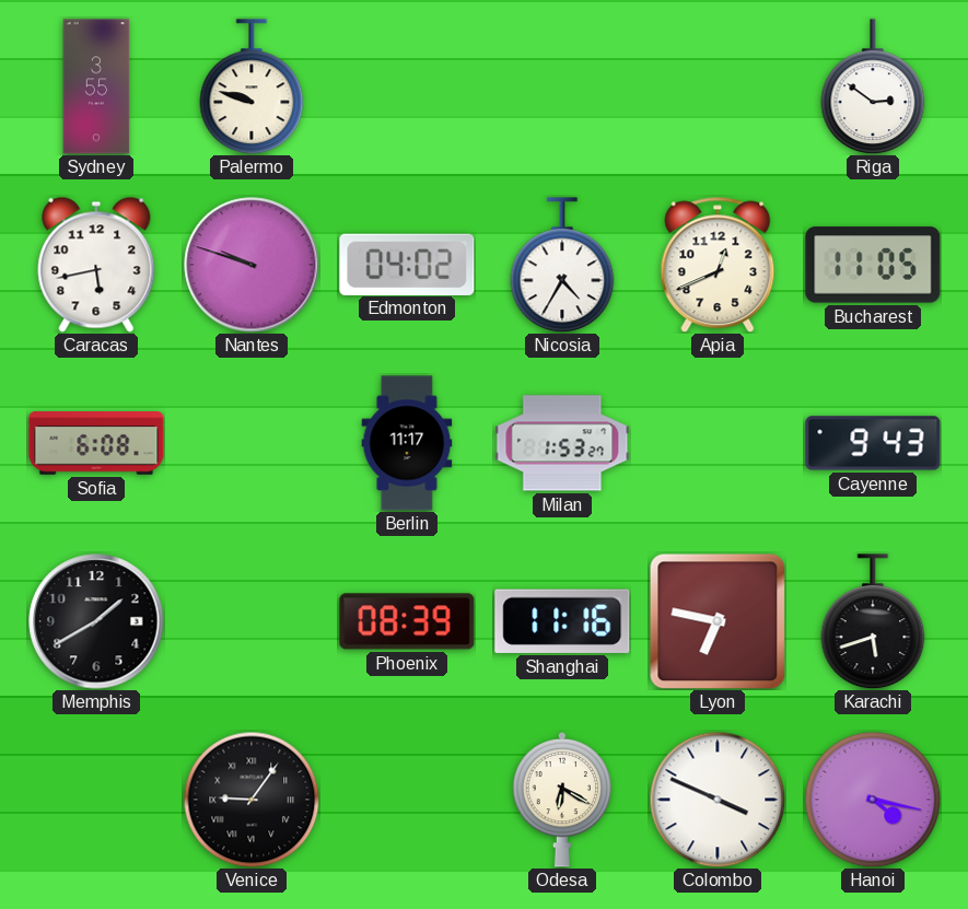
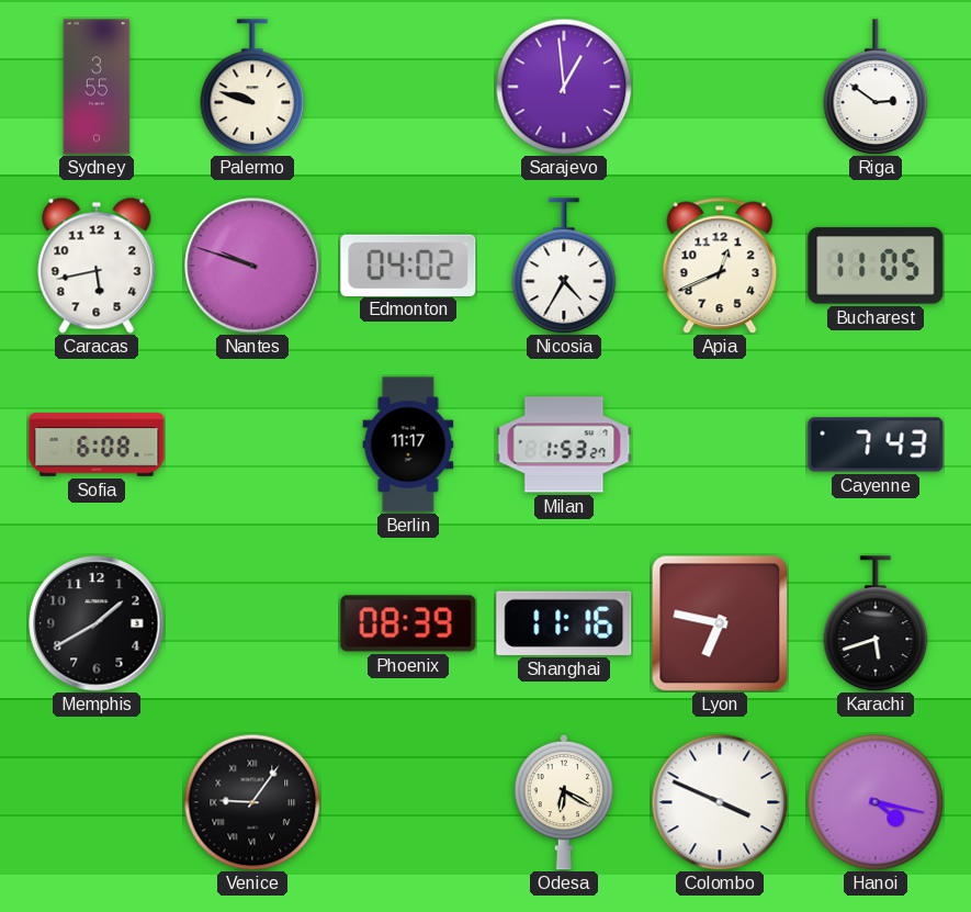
Sarajevo: none -> 12:59 (564, 87)
Cayenne: 9:43 -> 7:43 (876, 444)
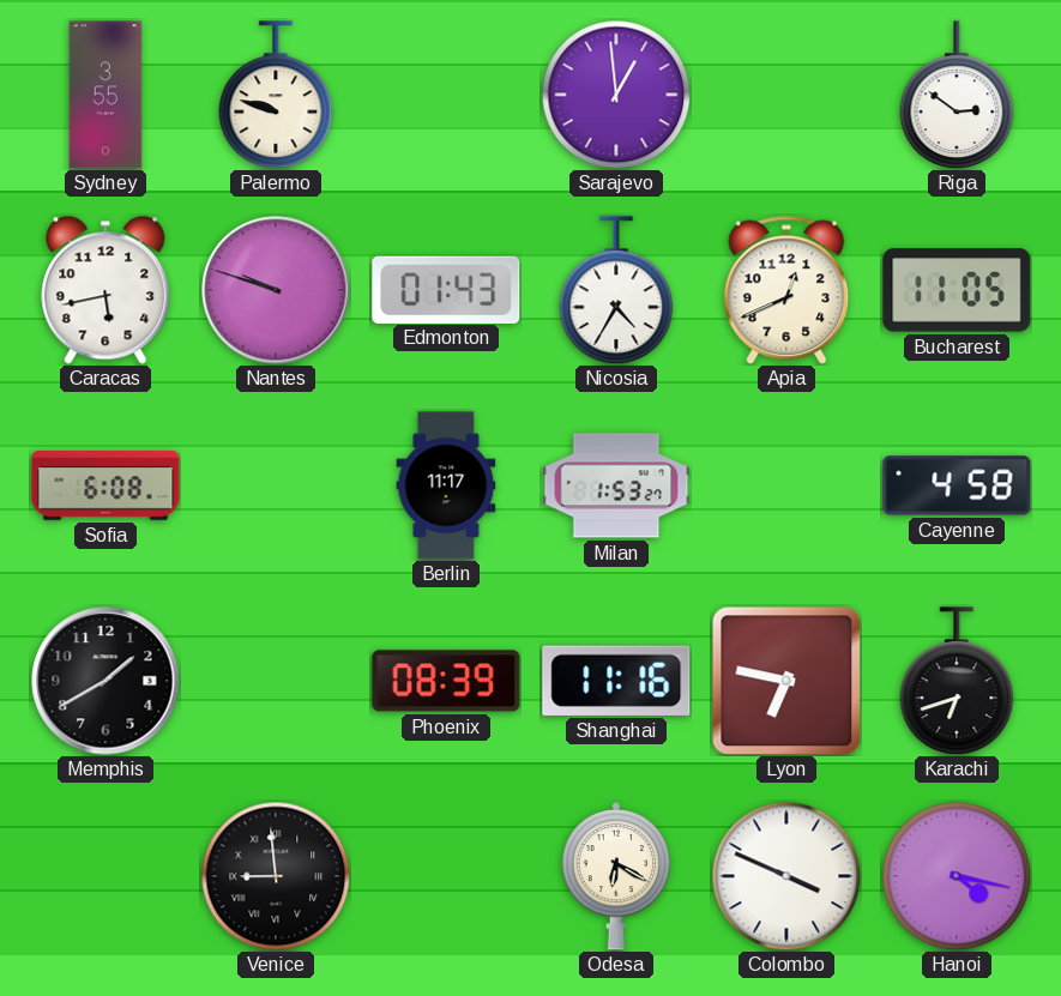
Edmonton: 04:02 -> 01:43 (446, 289)
Cayenne: 7:43 -> 4:58 (957, 485)
Karachi: 5:42 -> 6:42 (957, 681)
Venice: 9:06 -> 8:59 (276, 876)
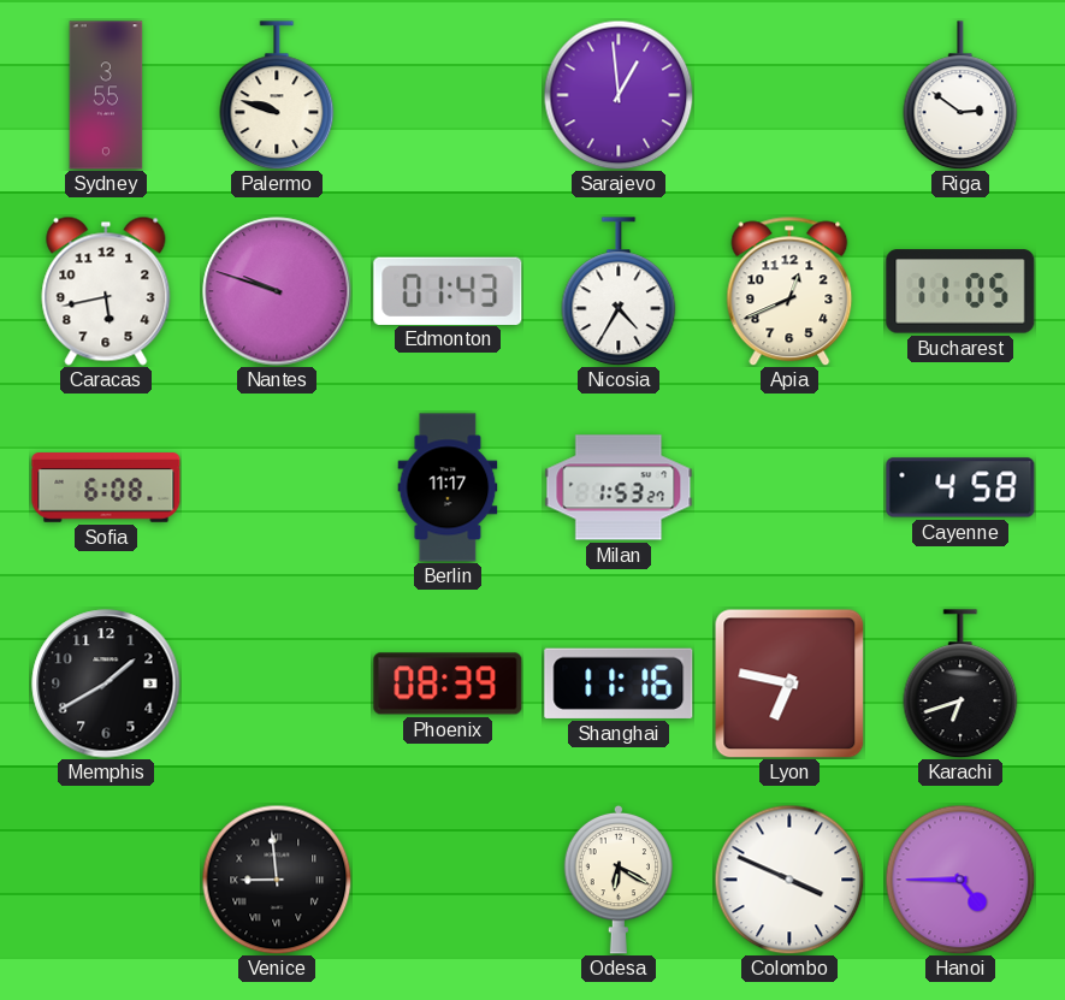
Hanoi: 4:17 -> 4:45 (960, 880)
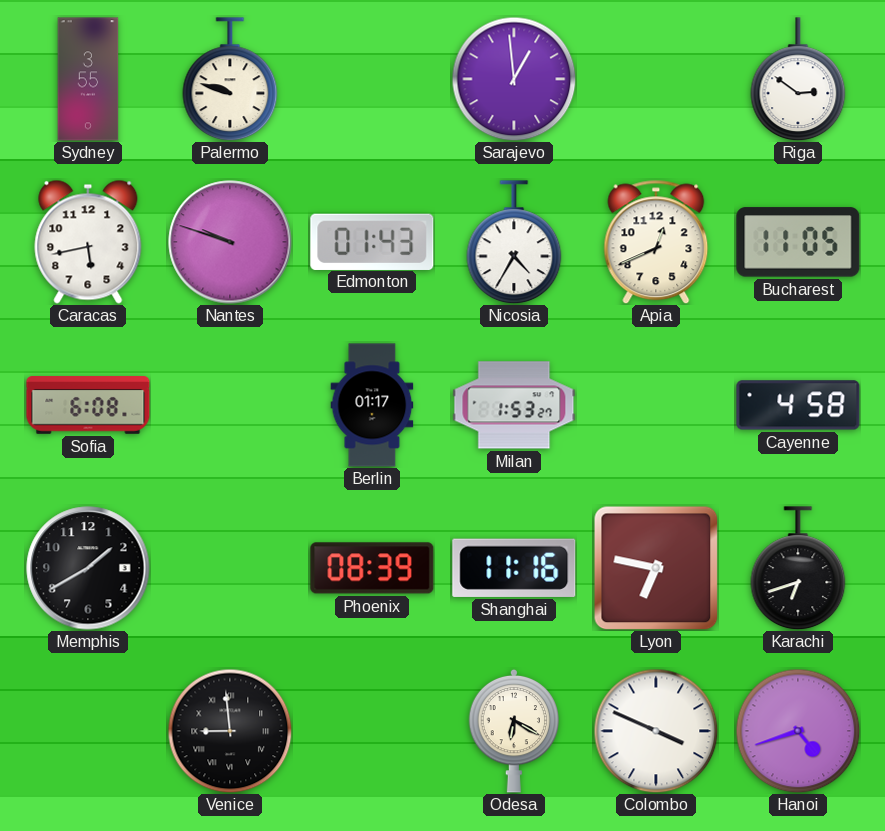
Berlin: 11:17 -> 01:17 (372, 405)
Hanoi: 4:45 -> 4:42 (798, 731)
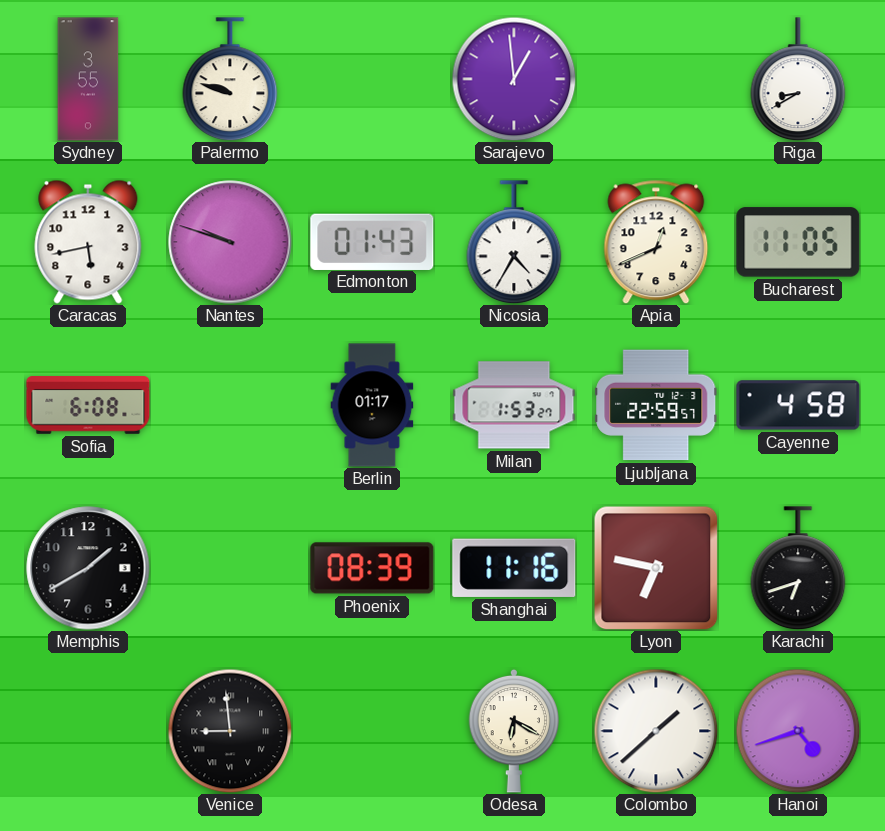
Riga: 2:51 -> 8:40 (798, 79)
Ljubljana: none -> 22:59 (656, 405)
Colombo: 3:49 -> 1:38 (656, 731)
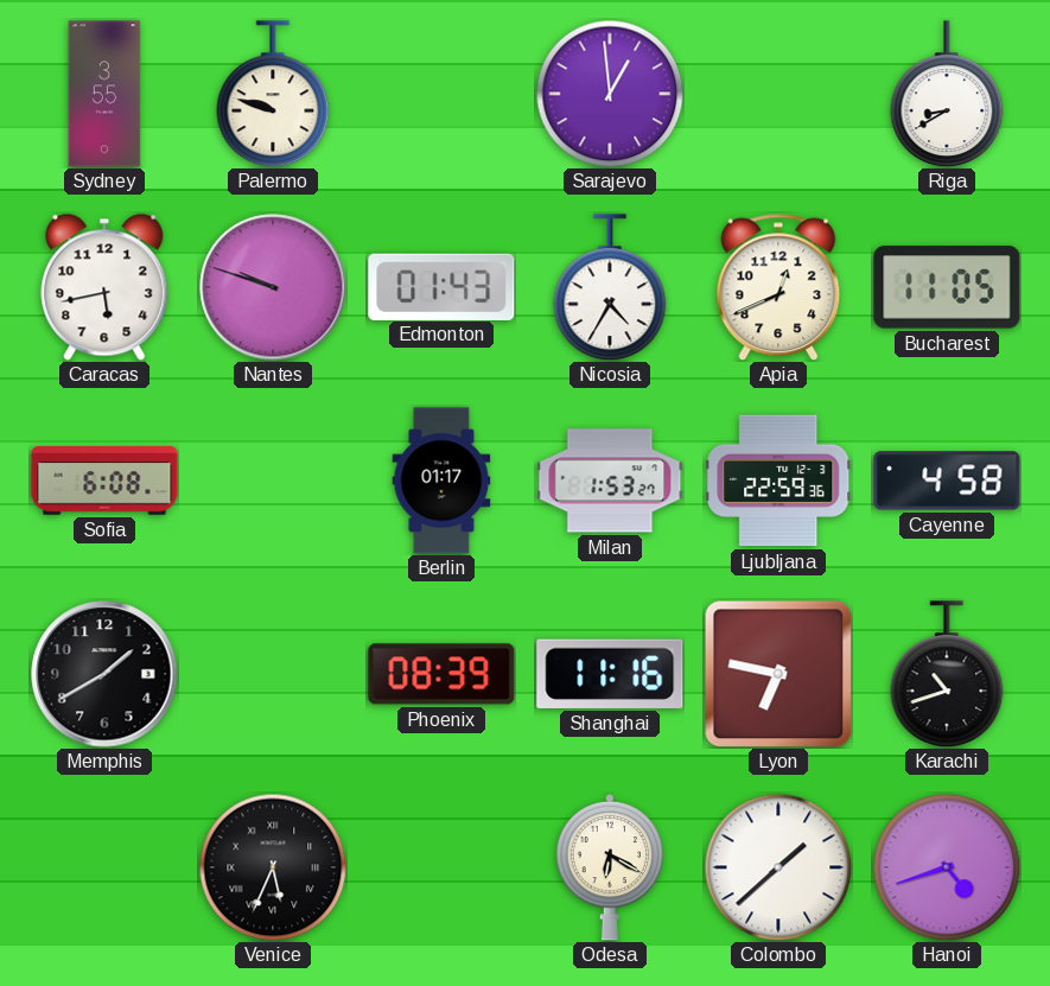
Ljubljana: 22:59:57 -> 22:59:36 (778, 481)
Karachi: 6:42 -> 10:42 (947, 674)
Venice: 8:59 -> 5:34 (273, 867)
